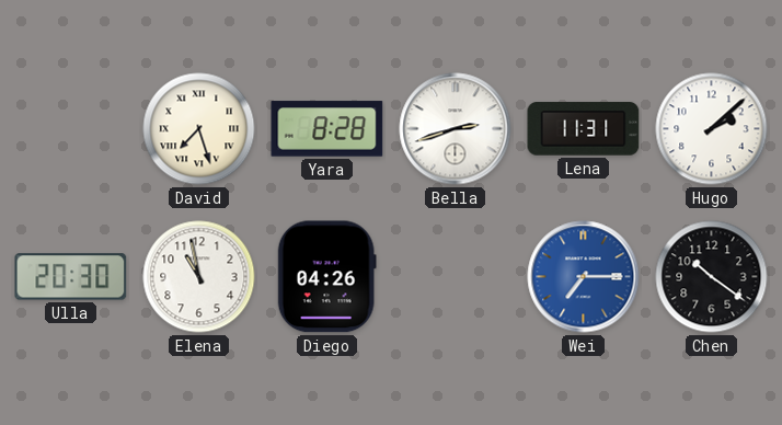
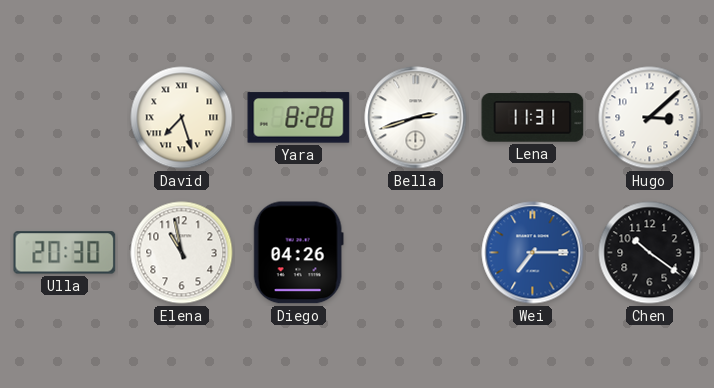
Hugo: 2:08 -> 3:08 (650, 118)
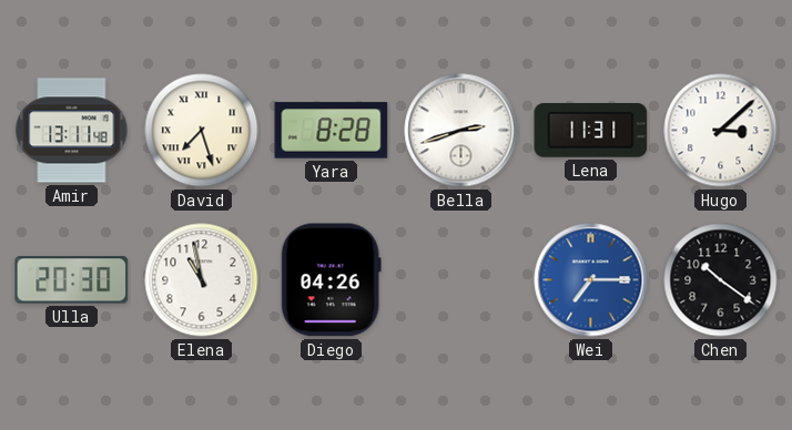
Amir: none -> 13:11 (72, 131)
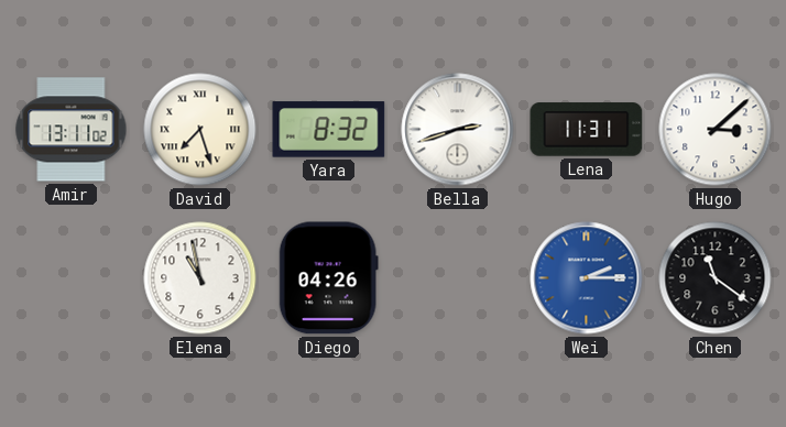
Amir: 13:11:48 -> 13:11:02 (72, 130)
Yara: 8:28 -> 8:32 (329, 130)
Ulla: 20:30 -> none (72, 280)
Wei: 7:15 -> 2:15 (587, 278)
Chen: 10:21 -> 11:21 (716, 278)
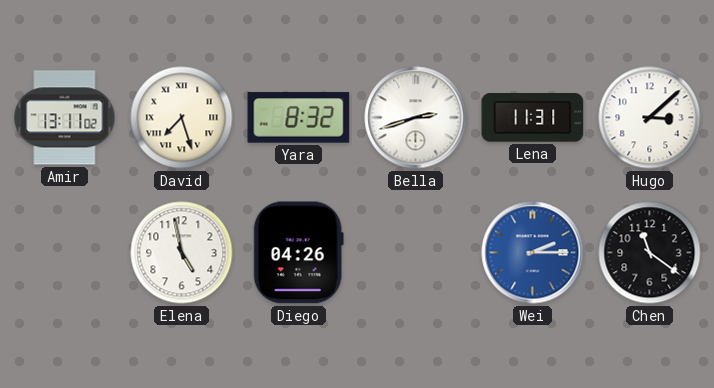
Elena: 10:58 -> 4:58 (182, 253)
